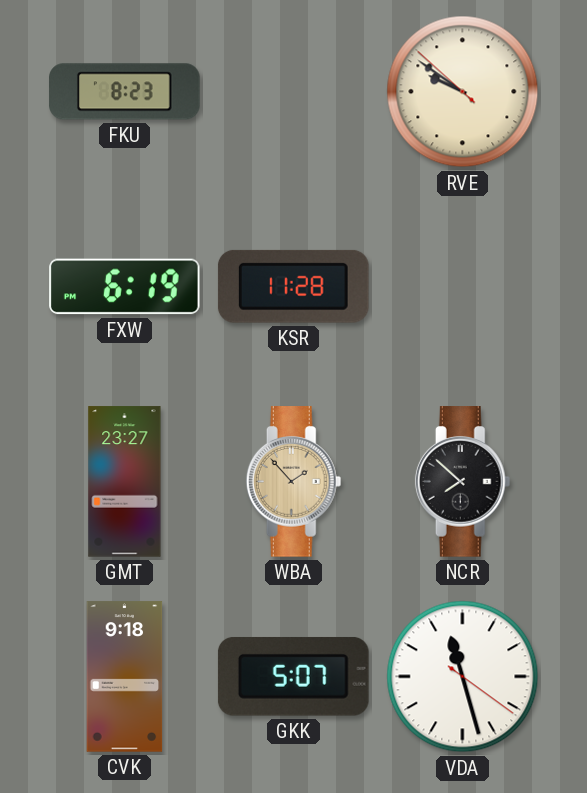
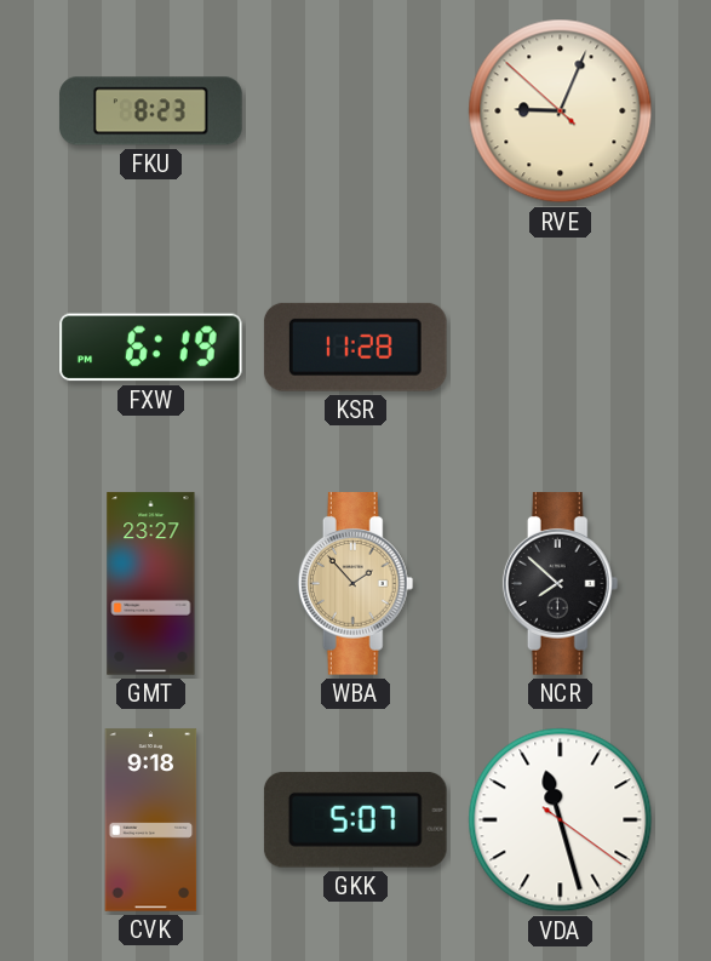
RVE: 9:50 -> 9:03 (561, 111)
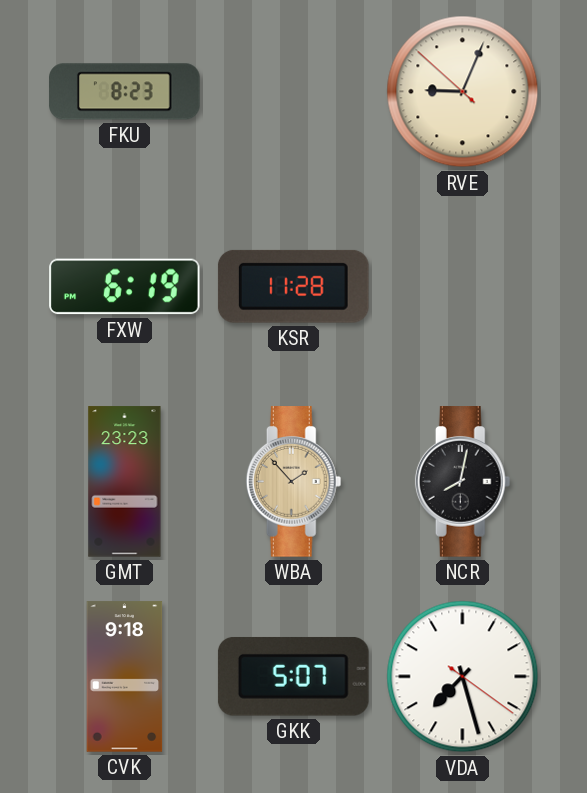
GMT: 23:27 -> 23:23 (125, 482)
NCR: 7:52 -> 8:02 (463, 482)
VDA: 11:27 -> 7:27 (463, 677)
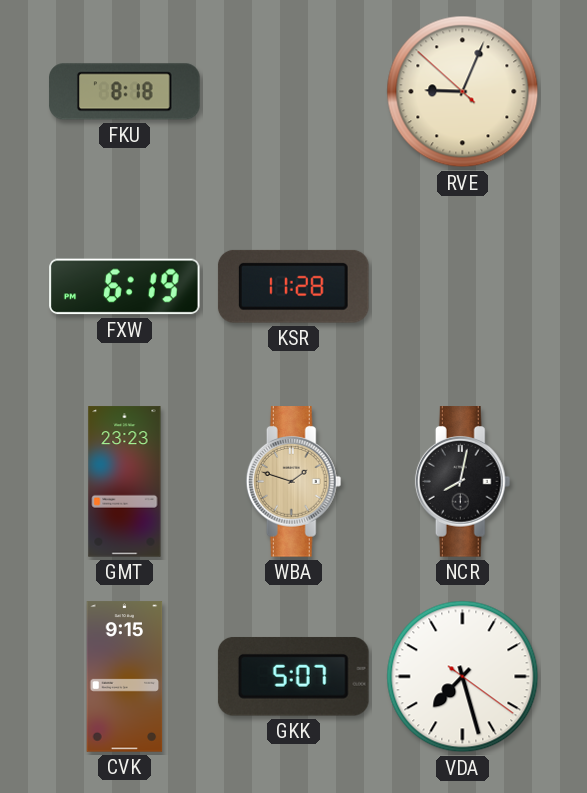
FKU: 8:23 -> 8:18 (125, 92)
WBA: 1:53 -> 1:48 (294, 482)
CVK: 9:18 -> 9:15 (125, 677)
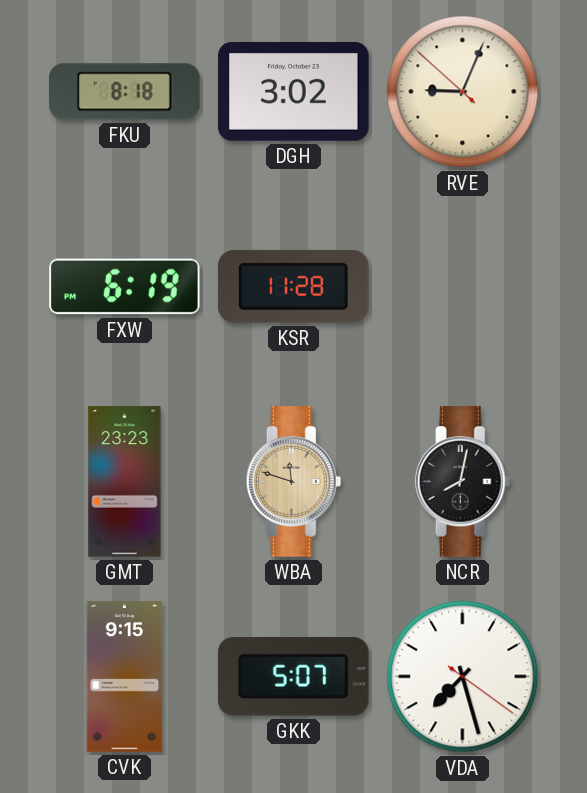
DGH: none -> 3:02 (294, 91)
WBA: 1:48 -> 11:48 (294, 482)
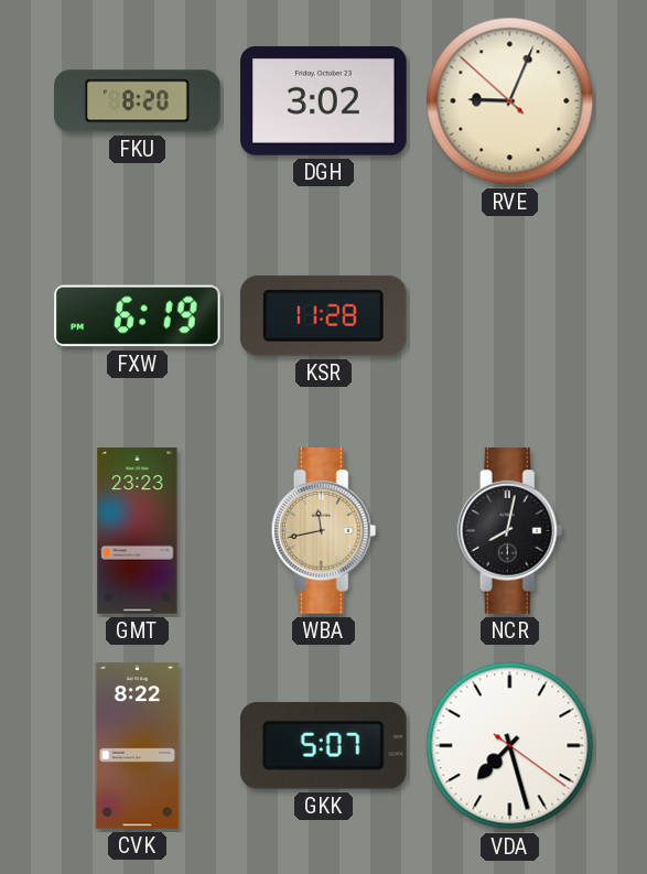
FKU: 8:18 -> 8:20 (138, 101)
WBA: 11:48 -> 11:43 (324, 531)
CVK: 9:15 -> 8:22 (138, 746)
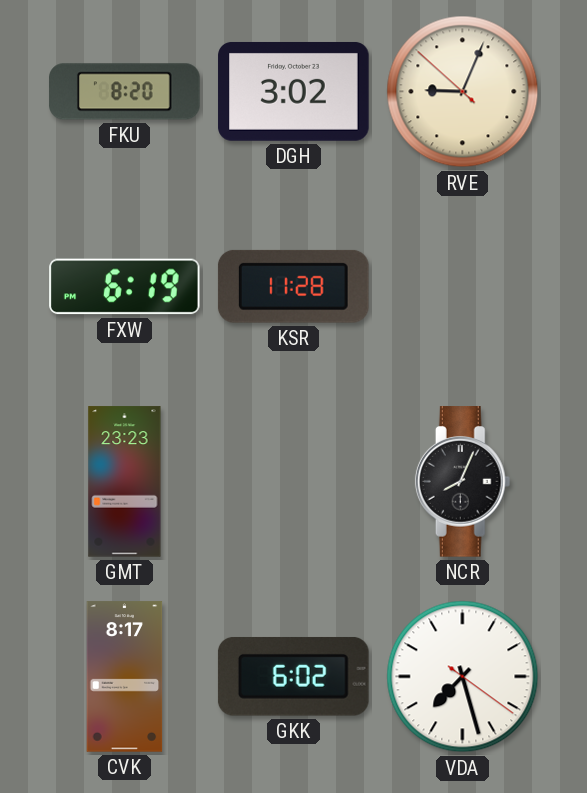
WBA: 11:43 -> none (324, 531)
NCR: 8:02 -> 8:04 (463, 482)
CVK: 8:22 -> 8:17 (125, 677)
GKK: 5:07 -> 6:02 (293, 676)
